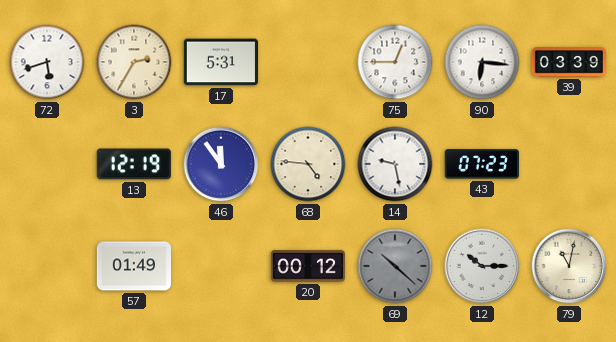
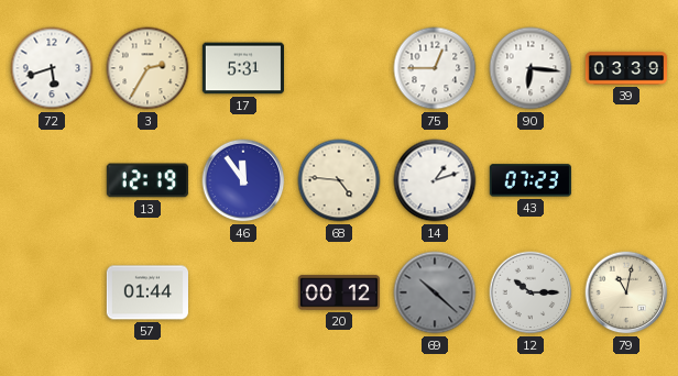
14: 9:28 -> 1:12 (435, 180)
57: 01:49 -> 01:44 (146, 292)
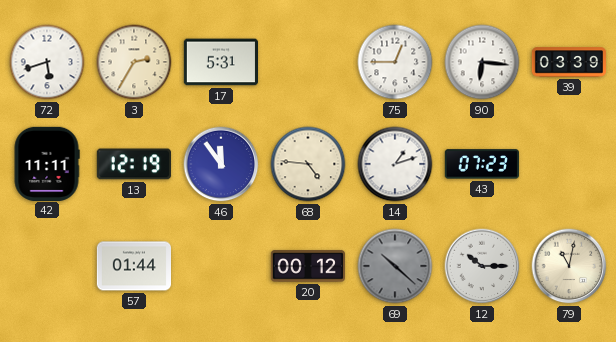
42: none -> 11:11 (47, 163)
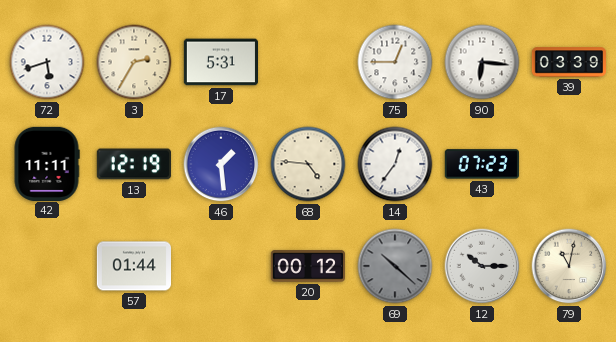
46: 11:54 -> 1:29 (221, 164)
14: 1:12 -> 12:36 (395, 164)
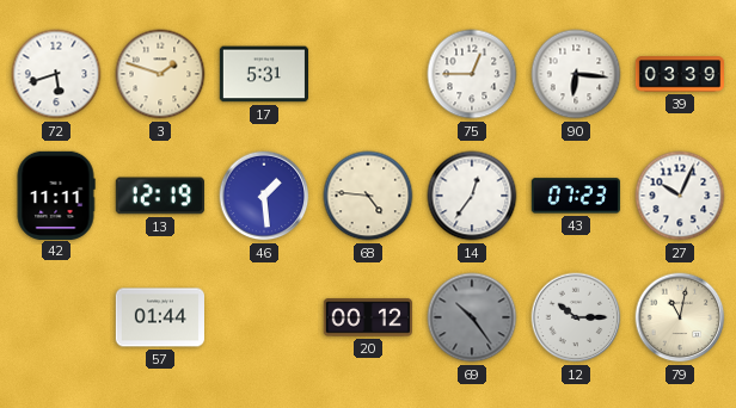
3: 2:35 -> 1:48 (160, 74)
27: none -> 10:04 (680, 196)
69: 10:22 -> 10:24 (472, 317)
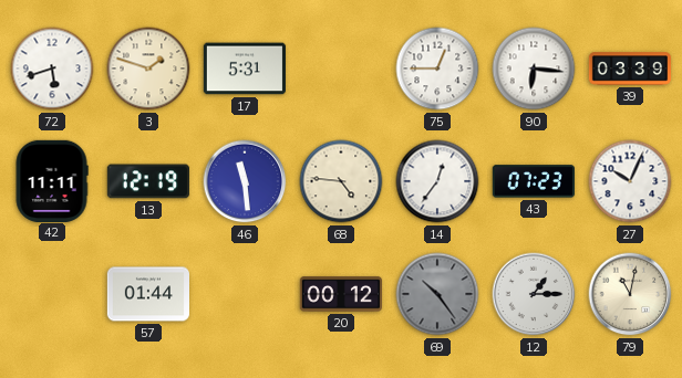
46: 1:29 -> 11:29 (245, 181)
12: 10:15 -> 1:15 (534, 294)
